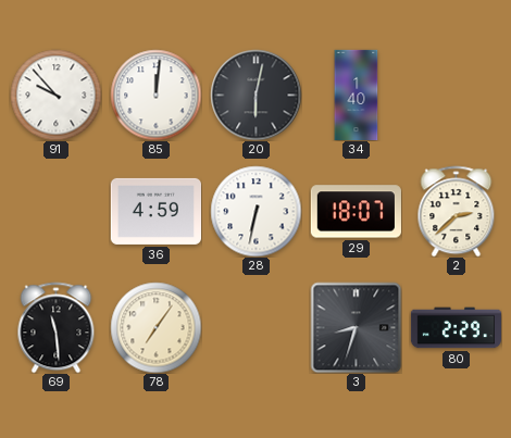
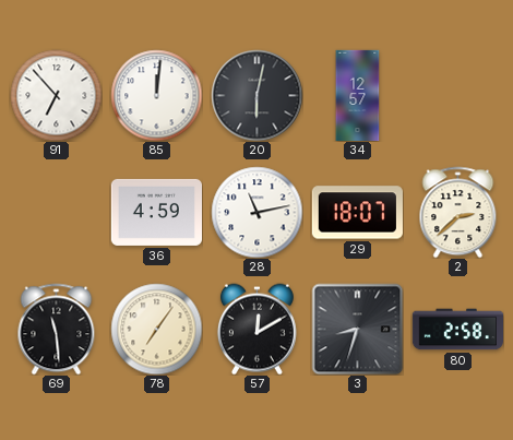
91: 9:53 -> 6:53 (56, 95)
34: 1:40 -> 12:57 (358, 95)
28: 6:32 -> 11:13 (256, 212)
57: none -> 12:10 (256, 329)
80: 2:29 -> 2:58 (457, 330)
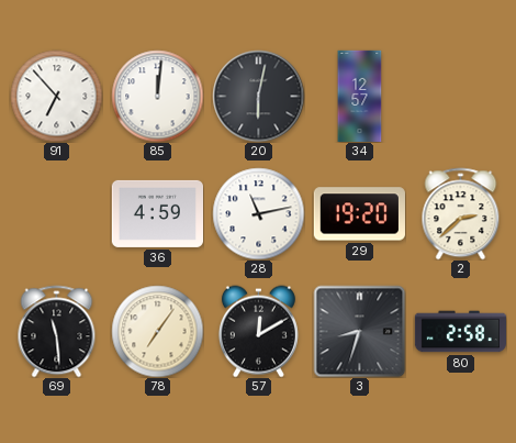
29: 18:07 -> 19:20 (359, 214)
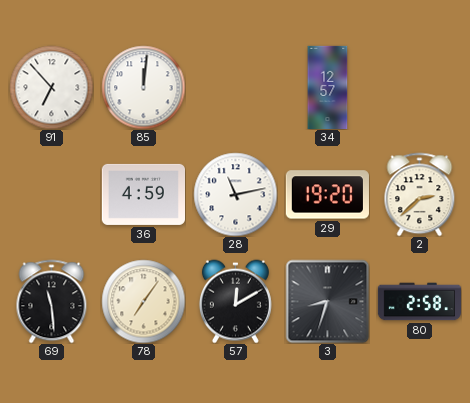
20: 6:02 -> none (258, 96)
